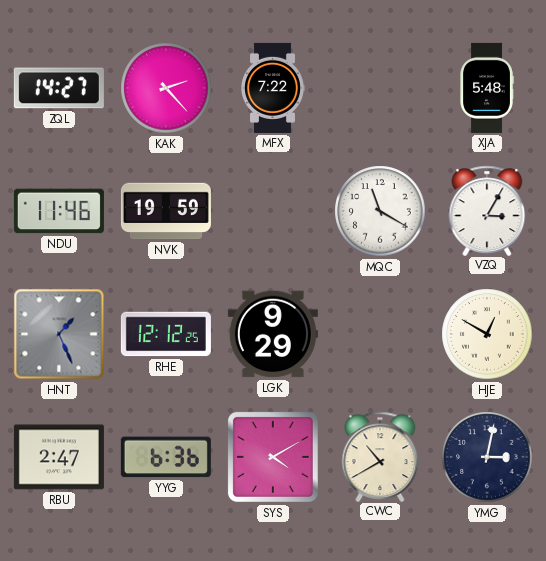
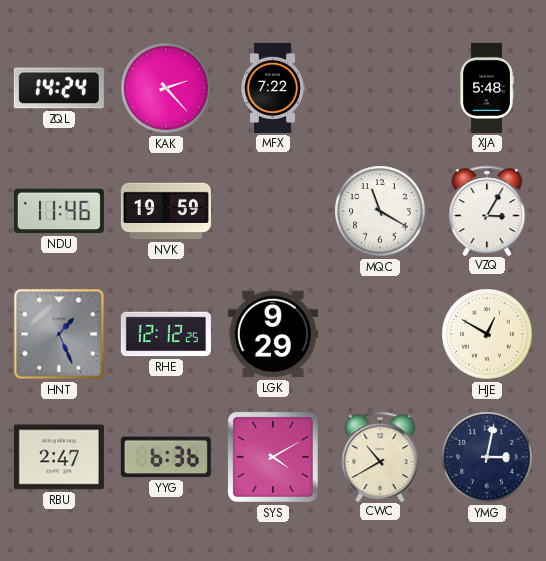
ZQL: 14:27 -> 14:24 (59, 88)
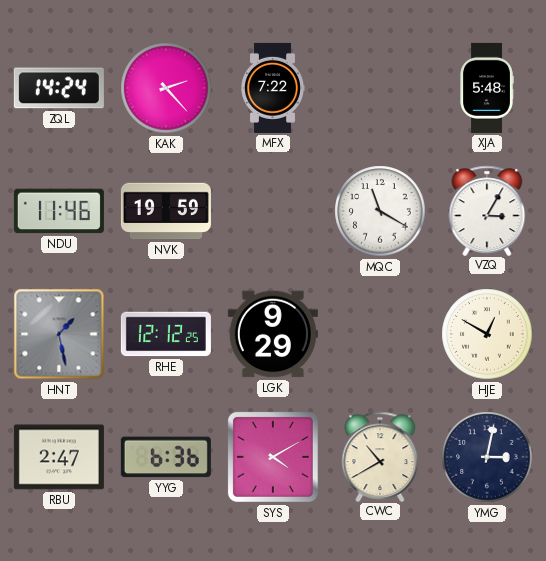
HNT: 1:26 -> 1:28 (59, 334)
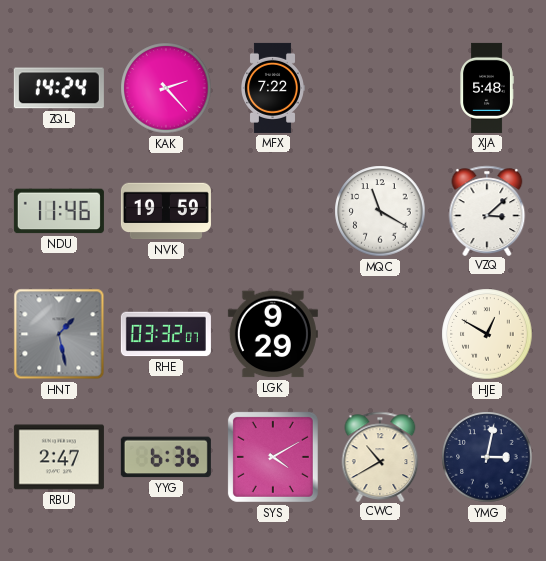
VZQ: 3:05 -> 3:08 (487, 210)
RHE: 12:12 -> 03:32 (166, 334)
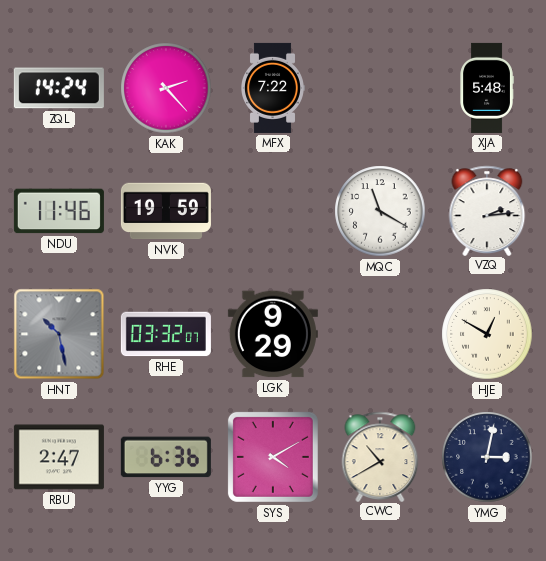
VZQ: 3:08 -> 2:14 (487, 210)
HNT: 1:28 -> 10:28 (59, 334)
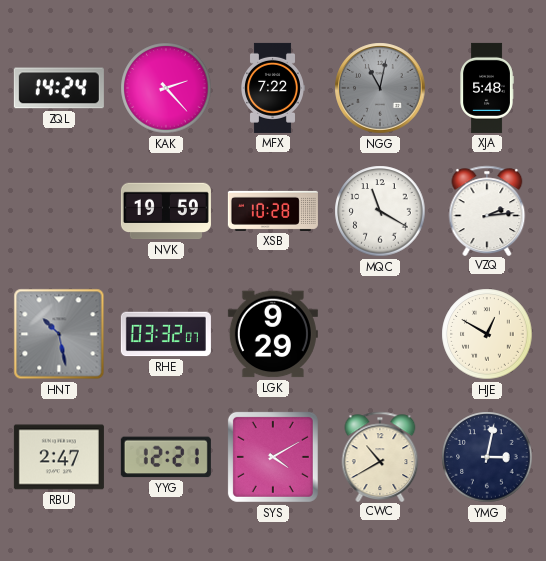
NGG: none -> 11:02 (380, 88)
NDU: 11:46 -> none (59, 211)
XSB: none -> 10:28 (273, 211)
YYG: 6:36 -> 12:21 (166, 457)
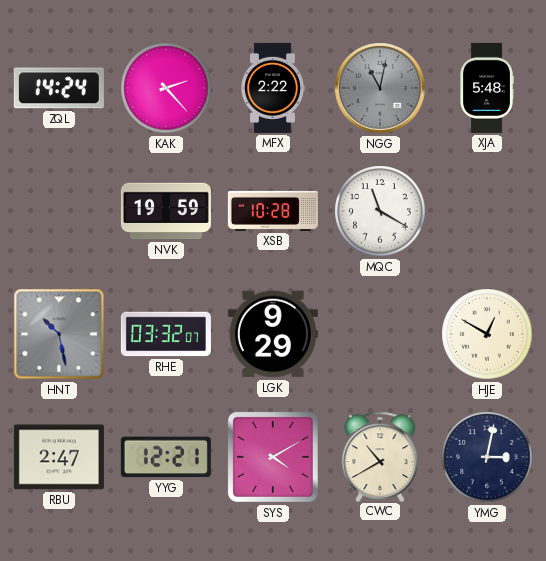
MFX: 7:22 -> 2:22 (273, 88)
VZQ: 2:14 -> none (487, 210)
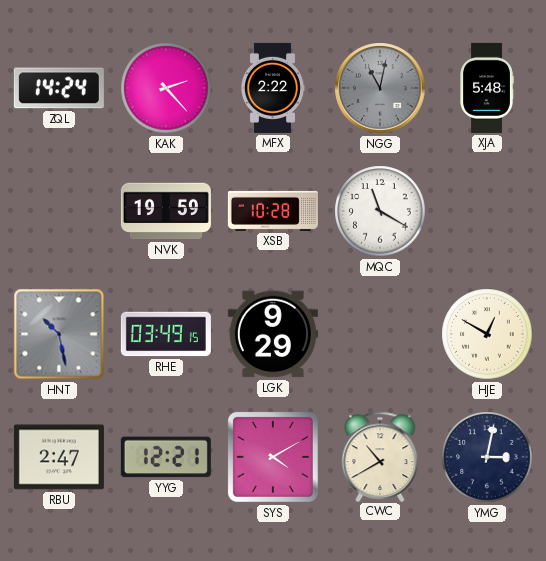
RHE: 03:32 -> 03:49 (166, 334)
